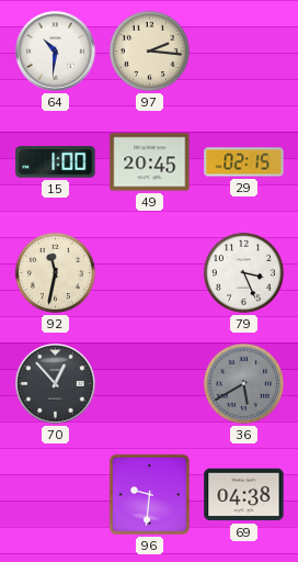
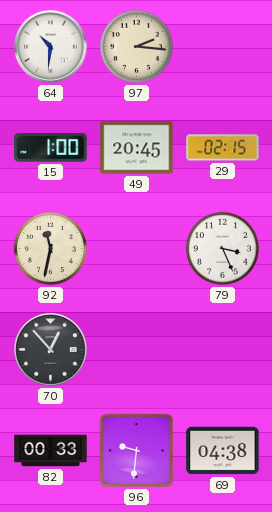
36: 5:40 -> none (243, 383)
82: none -> 00:33 (51, 451)
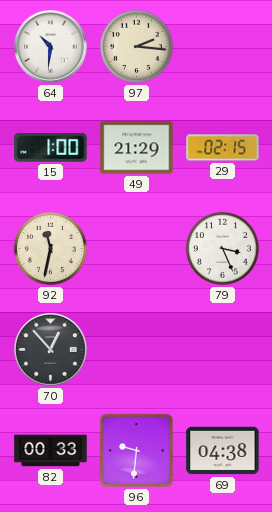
49: 20:45 -> 21:29 (137, 148)
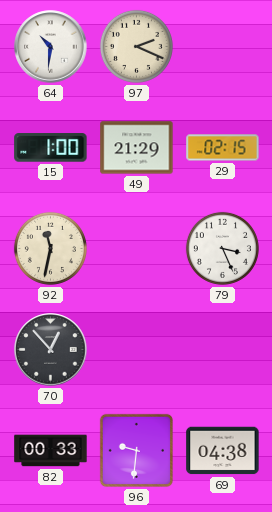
97: 2:16 -> 2:19 (136, 46)
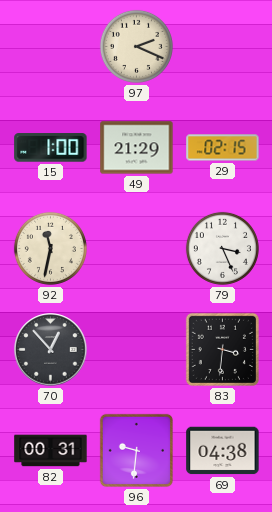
64: 10:31 -> none (51, 47)
83: none -> 3:31 (222, 349)
82: 00:33 -> 00:31 (51, 451)
